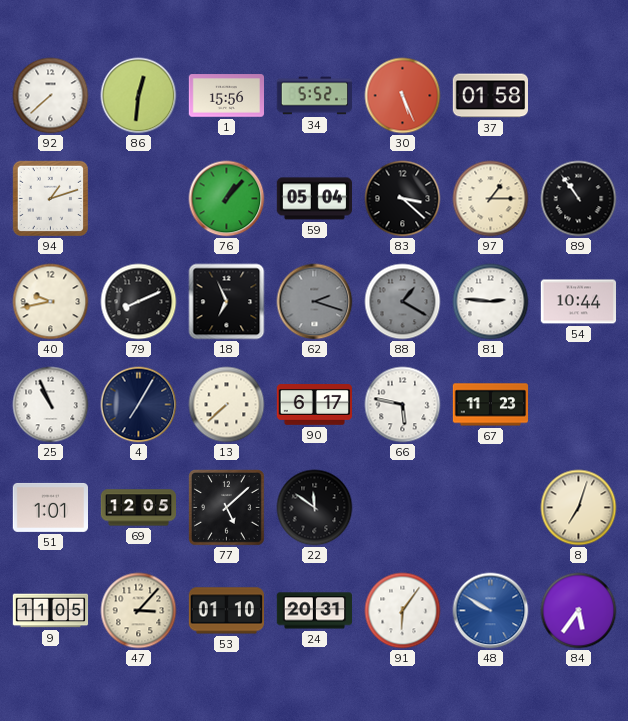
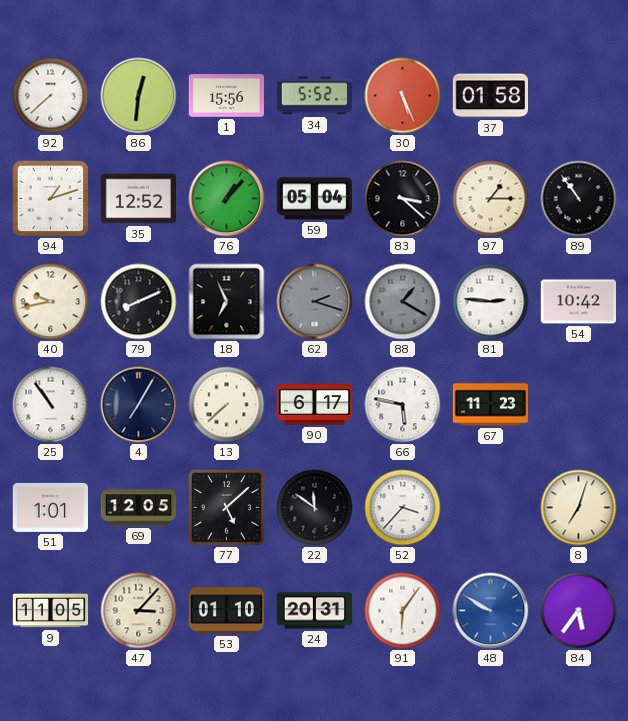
35: none -> 12:52 (138, 199)
54: 10:44 -> 10:42 (578, 302)
25: 10:56 -> 10:54 (51, 405)
52: none -> 3:37 (403, 508)
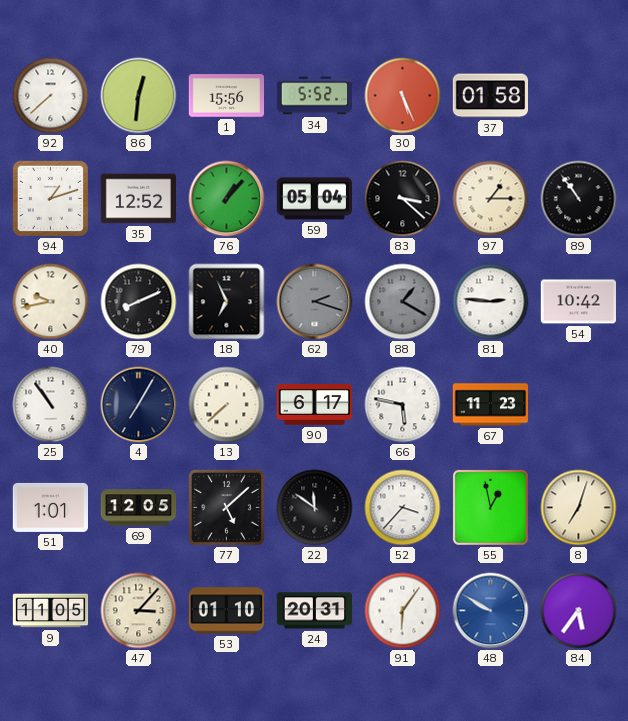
55: none -> 12:58 (490, 507)
